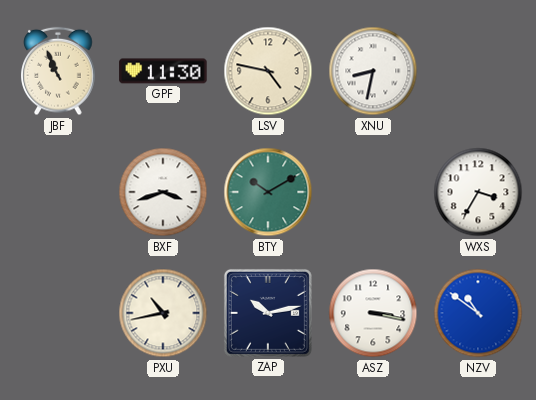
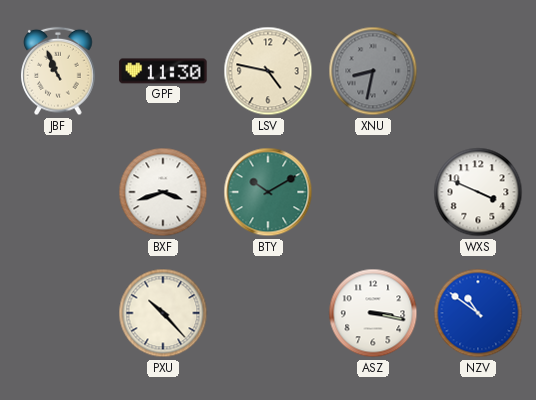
XNU dial: white -> grey (373, 71)
WXS: 3:35 -> 3:49 (478, 192)
PXU: 10:43 -> 10:23 (163, 313)
ZAP: 10:13 -> none (268, 313)
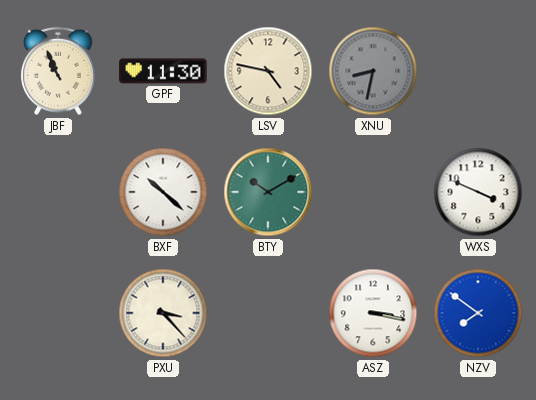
BXF: 3:42 -> 10:22 (163, 192)
PXU: 10:23 -> 3:23 (163, 313)
NZV: 10:51 -> 7:51 (478, 313)
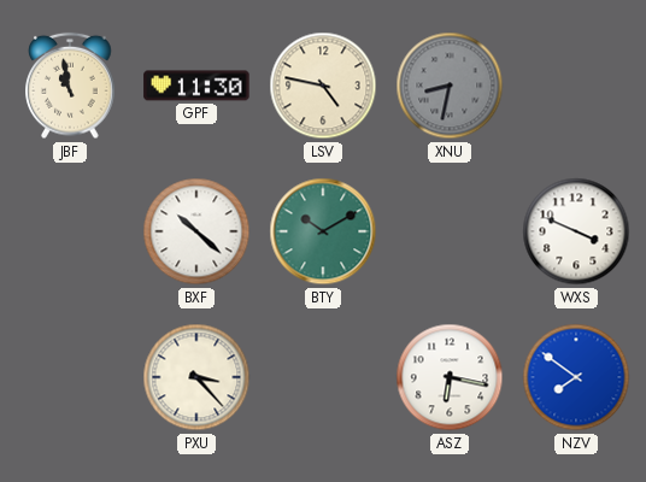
JBF: 10:56 -> 10:58 (70, 86)
ASZ: 3:17 -> 6:17 (450, 377)
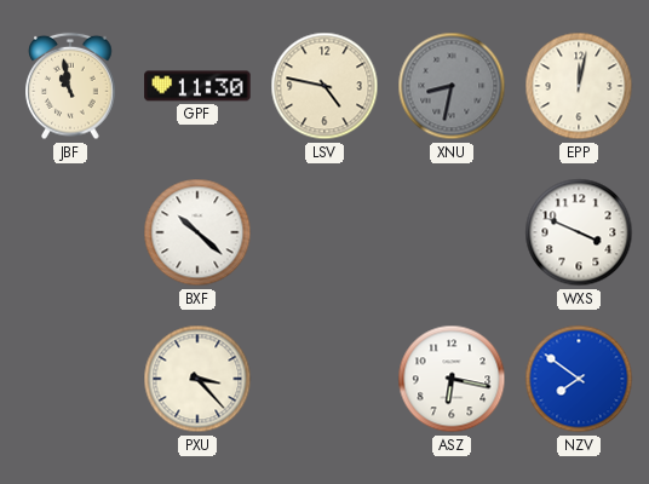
EPP: none -> 12:02 (579, 86)
BTY: 10:10 -> none (323, 231)
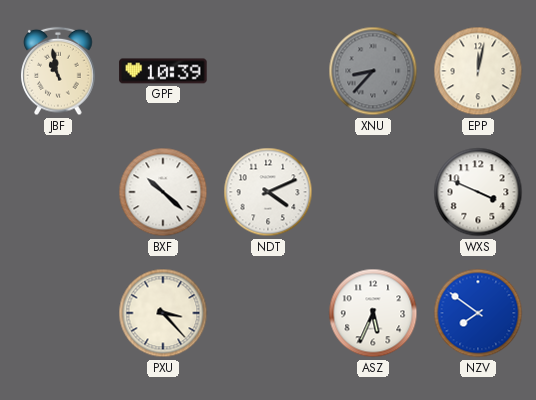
GPF: 11:30 -> 10:39 (163, 71)
LSV: 4:47 -> none (324, 86)
XNU: 8:32 -> 8:37 (373, 71)
NDT: none -> 4:11 (268, 192)
ASZ: 6:17 -> 5:34 (373, 313)
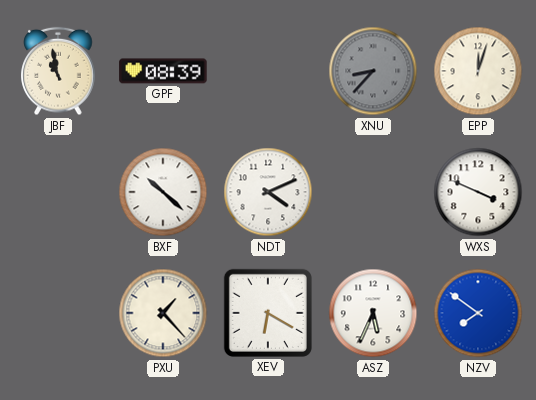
GPF: 10:39 -> 08:39 (163, 71)
EPP: 12:02 -> 12:03 (478, 71)
PXU: 3:23 -> 1:23 (163, 313)
XEV: none -> 6:20 (268, 313)
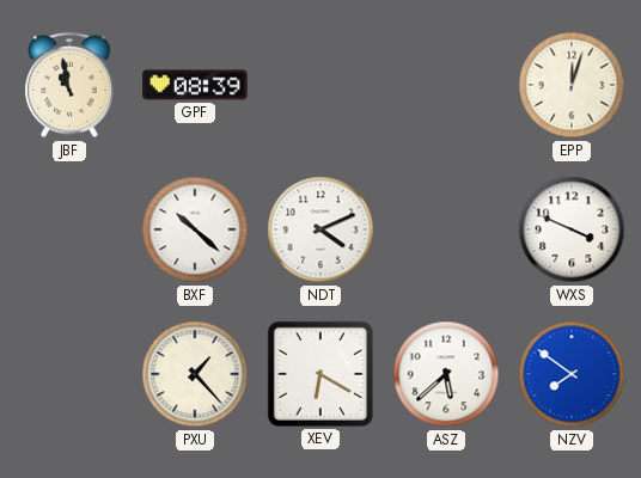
XNU: 8:37 -> none (373, 71)
ASZ: 5:34 -> 5:38 (446, 374)
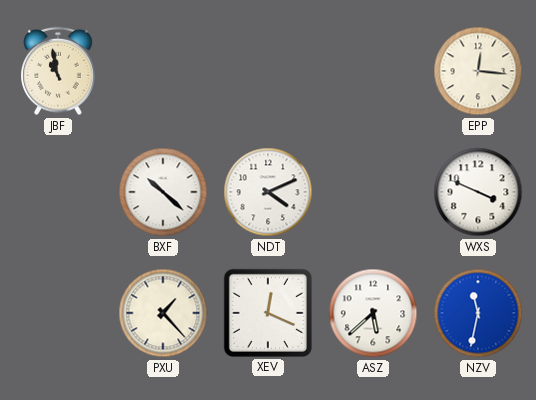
GPF: 08:39 -> none (195, 85)
EPP: 12:03 -> 12:16 (478, 71)
XEV: 6:20 -> 12:19 (268, 313)
NZV: 7:51 -> 11:32 (478, 313)
